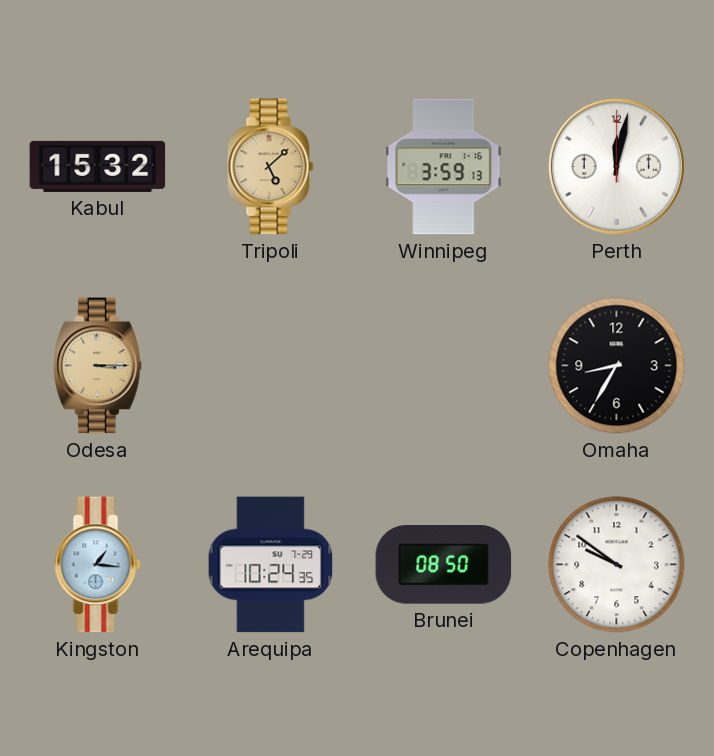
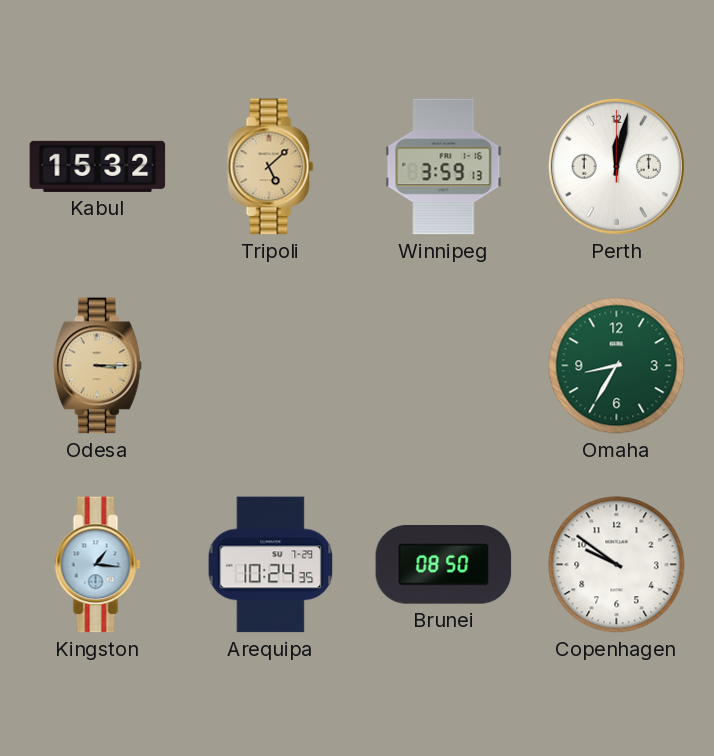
Omaha dial: black -> green (617, 366)
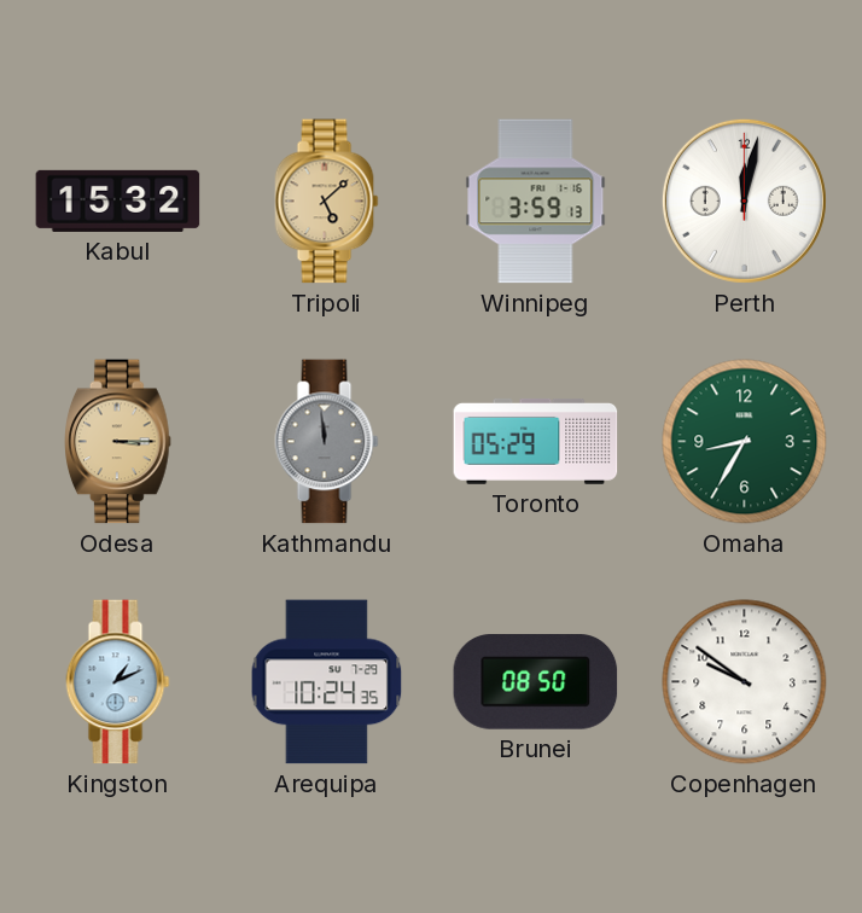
Kathmandu: none -> 11:59 (327, 442)
Toronto: none -> 05:29 (536, 441)
Kingston: 1:16 -> 1:11 (118, 682)
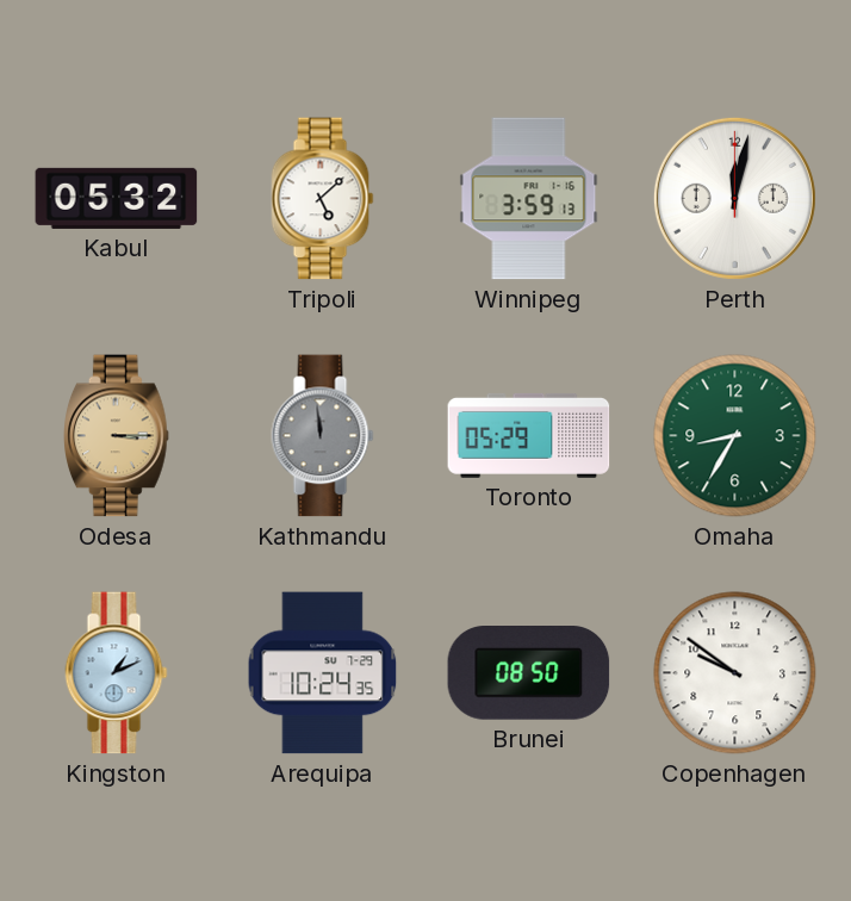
Kabul: 15:32 -> 05:32 (117, 198)
Tripoli dial: champagne -> white (323, 199)
